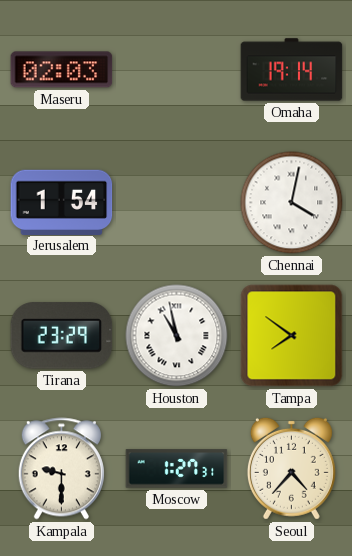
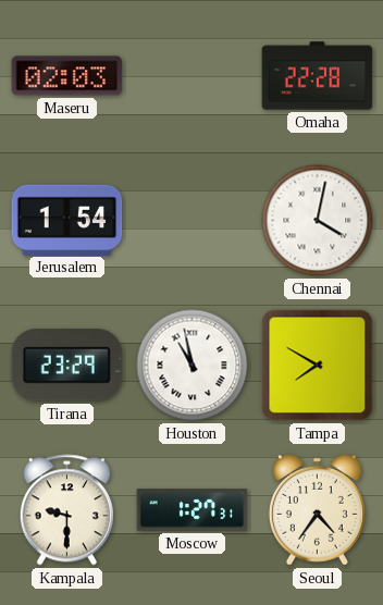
Omaha: 19:14 -> 22:28 (318, 76)
Tampa: 7:51 -> 7:50 (318, 366)
Seoul: 4:37 -> 4:36 (317, 509)
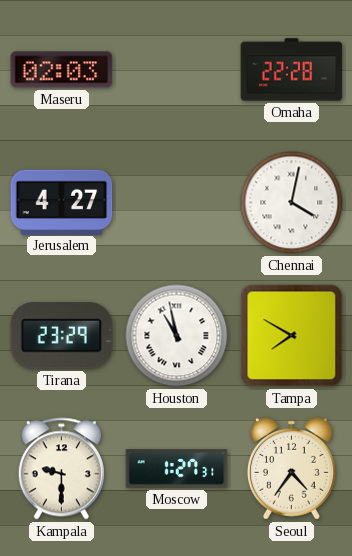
Jerusalem: 1:54 -> 4:27 (62, 202)
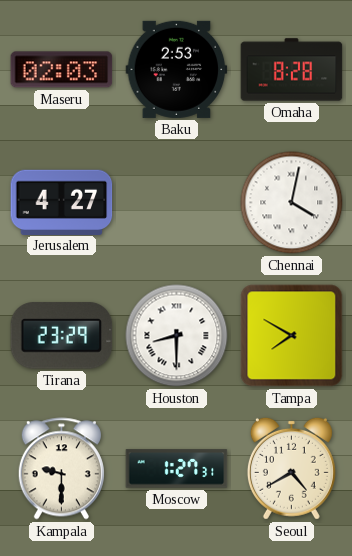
Baku: none -> 2:53 (177, 69)
Omaha: 22:28 -> 8:28 (292, 70)
Houston: 10:58 -> 8:30 (177, 336)
Seoul: 4:36 -> 4:40 (291, 468)
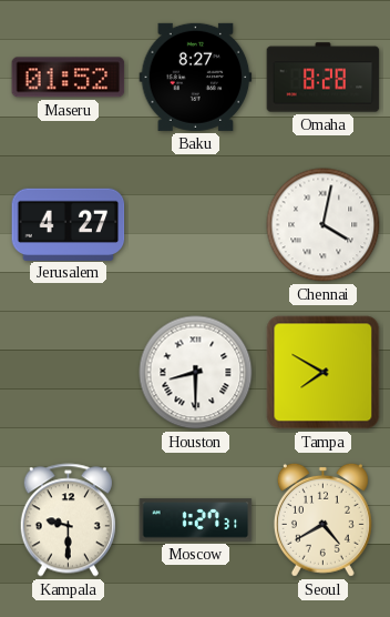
Maseru: 02:03 -> 01:52 (69, 78)
Baku: 2:53 -> 8:27 (196, 77)
Tirana: 23:29 -> none (62, 336)
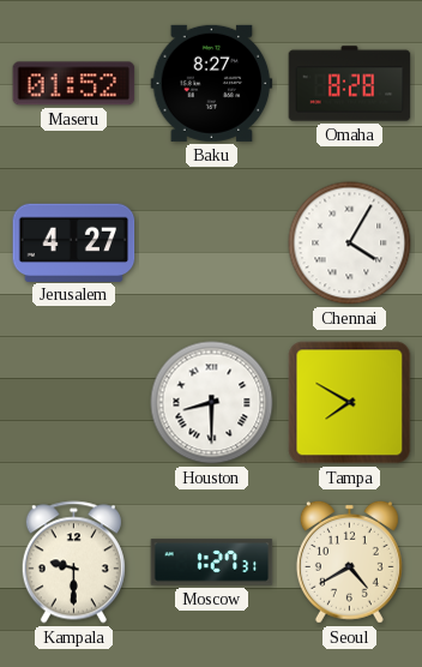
Chennai: 4:02 -> 4:05 (350, 244)
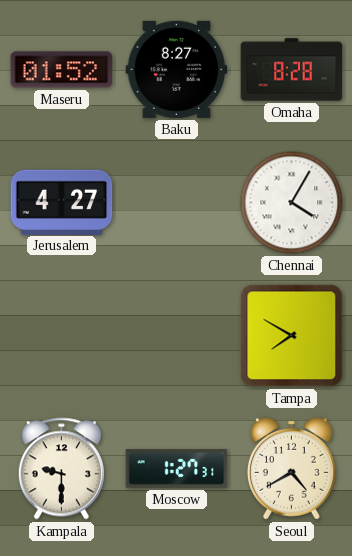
Houston: 8:30 -> none (212, 403)
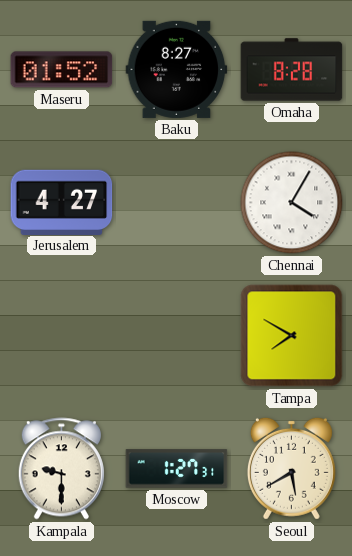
Seoul: 4:40 -> 5:40 (291, 468)
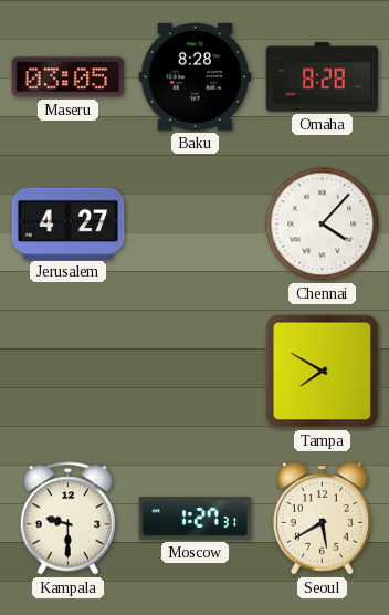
Maseru: 01:52 -> 03:05 (69, 77)
Baku: 8:27 -> 8:28 (196, 76)
Chennai: 4:05 -> 4:07 (323, 225)
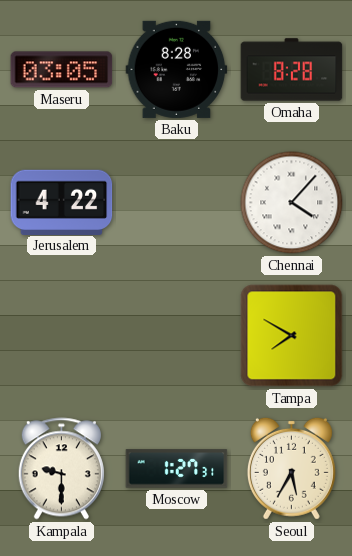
Jerusalem: 4:27 -> 4:22 (62, 202)
Seoul: 5:40 -> 5:35 (291, 468)
